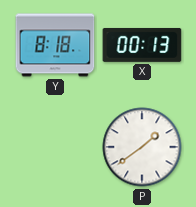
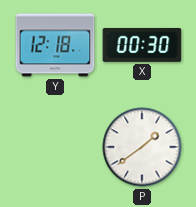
Y: 8:18 -> 12:18 (55, 45)
X: 00:13 -> 00:30 (142, 45)
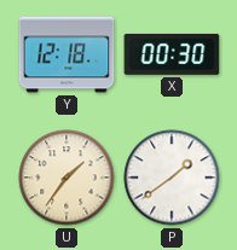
U: none -> 1:36 (67, 178)
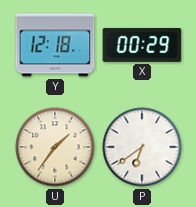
X: 00:30 -> 00:29 (142, 45)
P: 1:39 -> 6:39 (142, 147)
